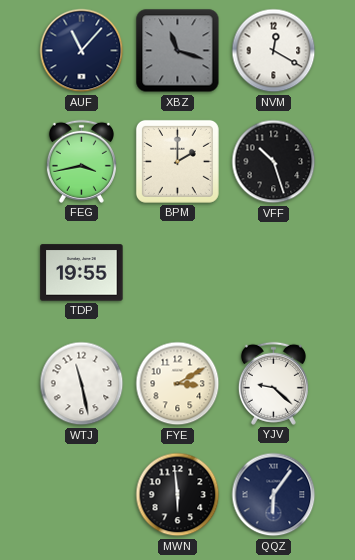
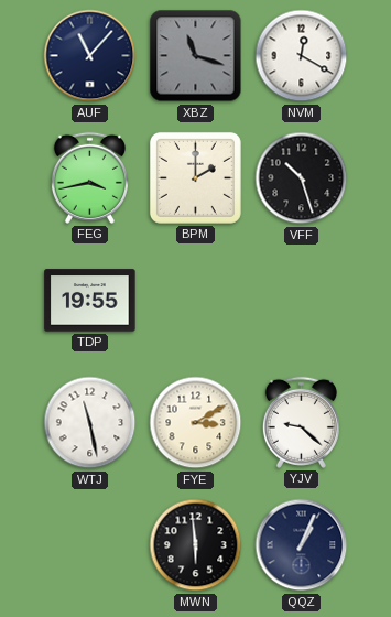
QQZ: 6:06 -> 1:04 (302, 545)
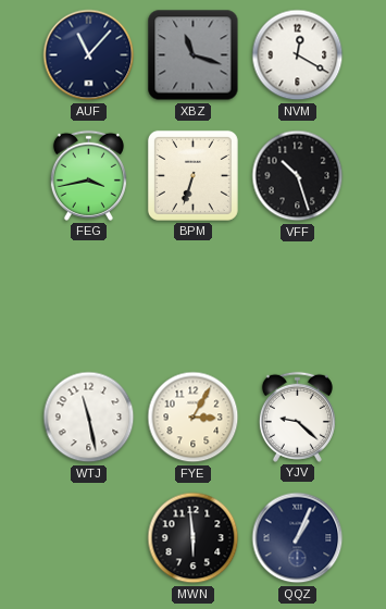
BPM: 2:00 -> 6:33 (192, 175)
TDP: 19:55 -> none (90, 301)
FYE: 3:10 -> 3:05 (194, 418)
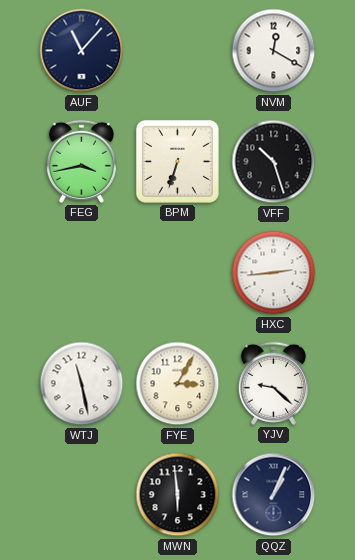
XBZ: 11:18 -> none (194, 55)
HXC: none -> 2:44 (274, 273)
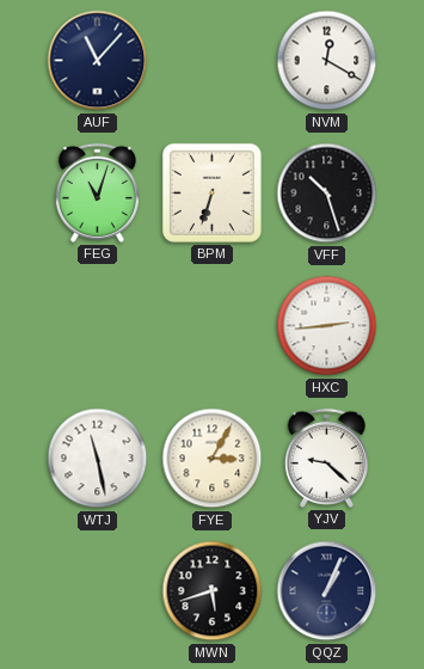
FEG: 3:43 -> 11:03 (97, 192)
MWN: 5:59 -> 5:42 (213, 591)
